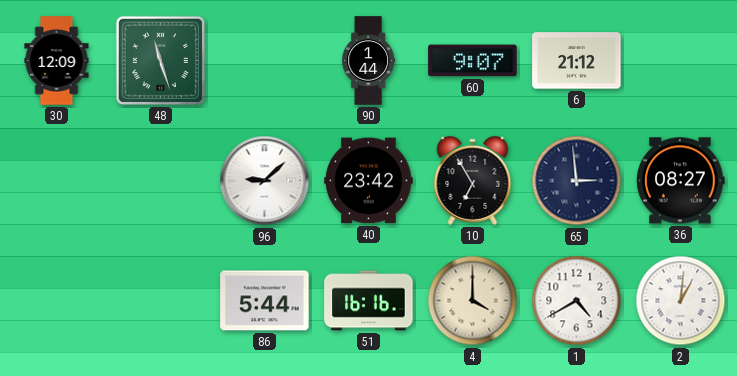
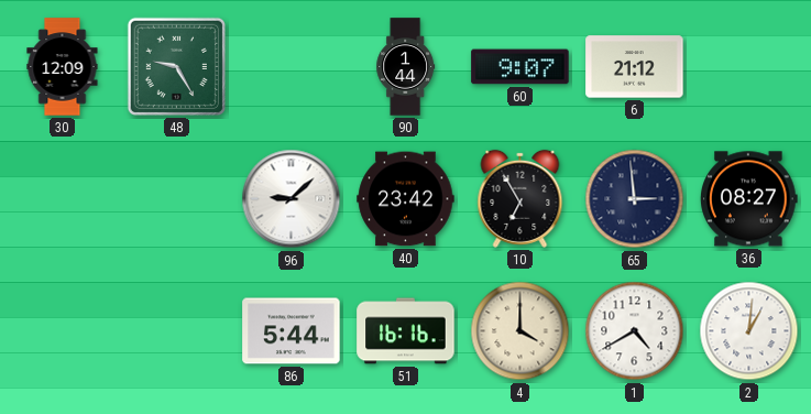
48: 11:27 -> 9:25 (176, 66)
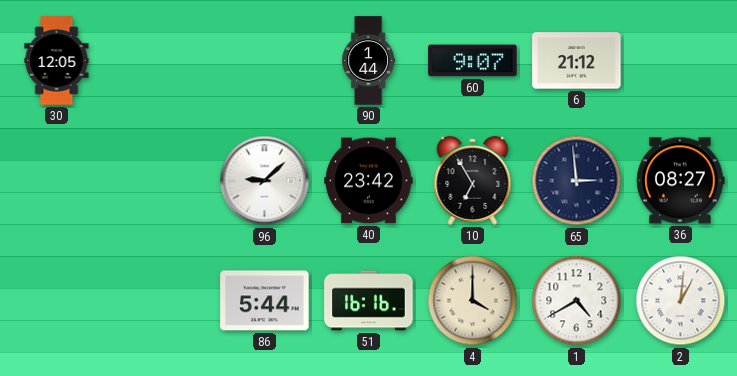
30: 12:09 -> 12:05 (57, 61)
48: 9:25 -> none (176, 66)
